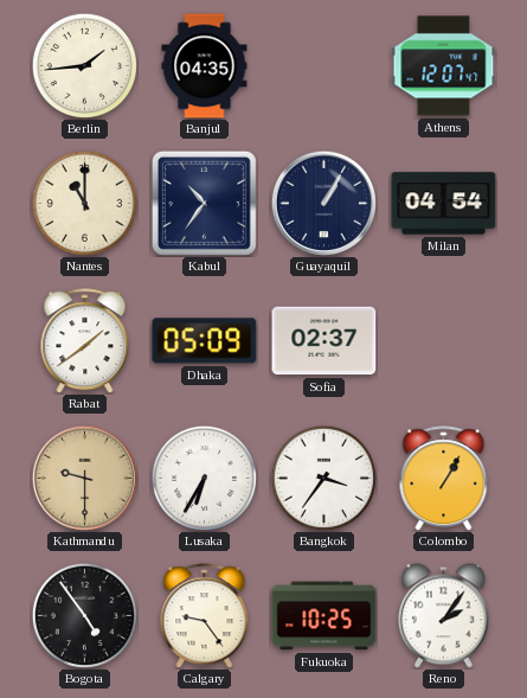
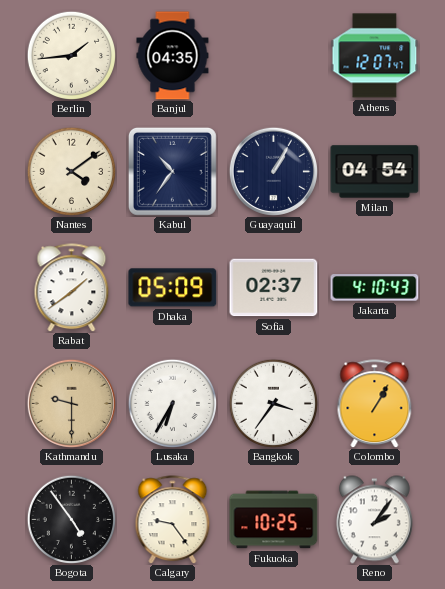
Nantes: 11:00 -> 4:09 (71, 171)
Jakarta: none -> 4:10 (375, 288)
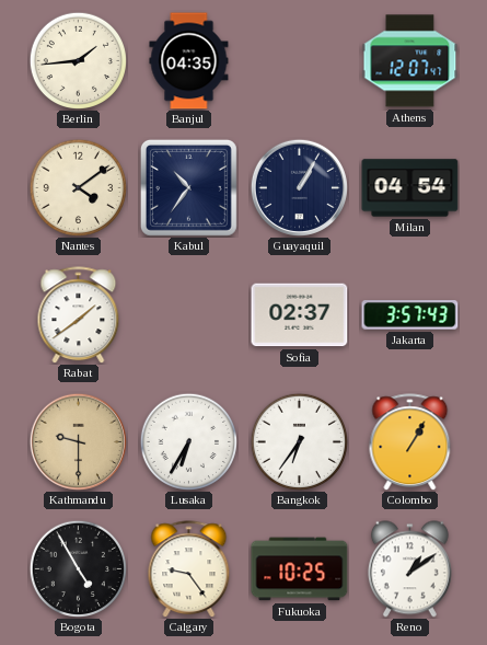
Dhaka: 05:09 -> none (173, 288)
Jakarta: 4:10 -> 3:57 (410, 315)
Bangkok: 3:36 -> 6:36 (299, 441)
Bogota: 4:54 -> 4:55 (78, 568)
Reno: 2:06 -> 1:09 (409, 569)
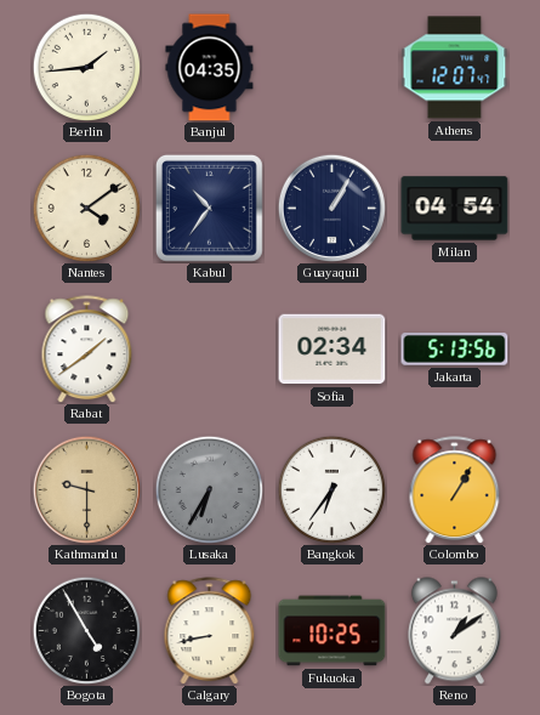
Sofia: 02:37 -> 02:34 (332, 350)
Jakarta: 3:57 -> 5:13 (455, 350)
Lusaka dial: white -> grey (209, 489)
Calgary: 9:24 -> 8:43 (210, 631)
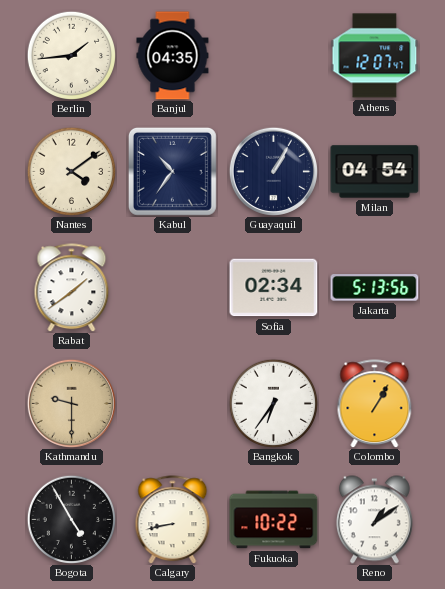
Lusaka: 6:35 -> none (209, 489)
Fukuoka: 10:25 -> 10:22 (274, 520)
